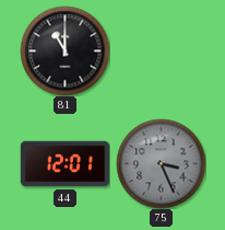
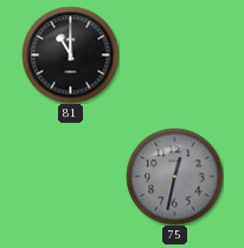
44: 12:01 -> none (64, 164)
75: 3:26 -> 12:32 (174, 176)
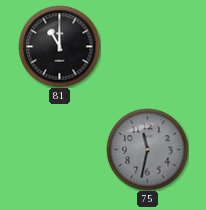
75: 12:32 -> 11:32 (147, 149)
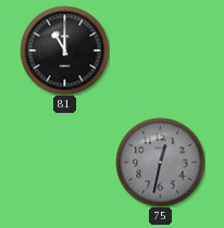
75: 11:32 -> 12:32 (160, 162)
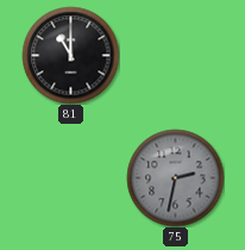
75: 12:32 -> 2:32 (175, 177)
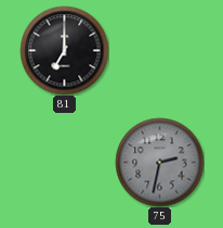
81: 11:00 -> 7:00 (64, 50)
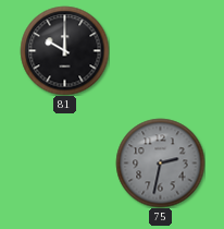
81: 7:00 -> 10:00 (64, 50)
